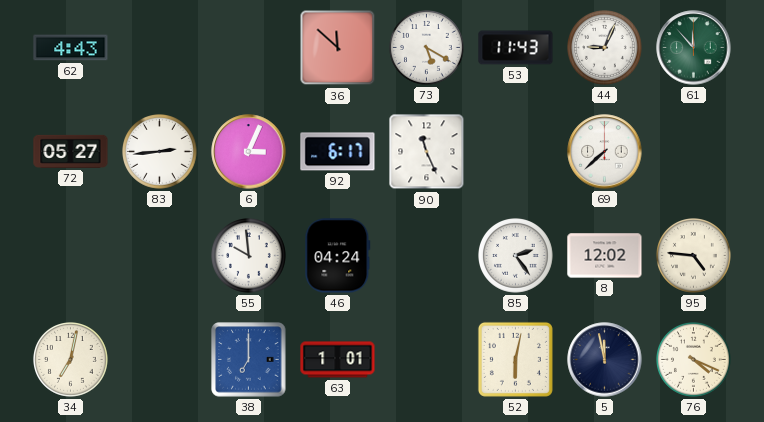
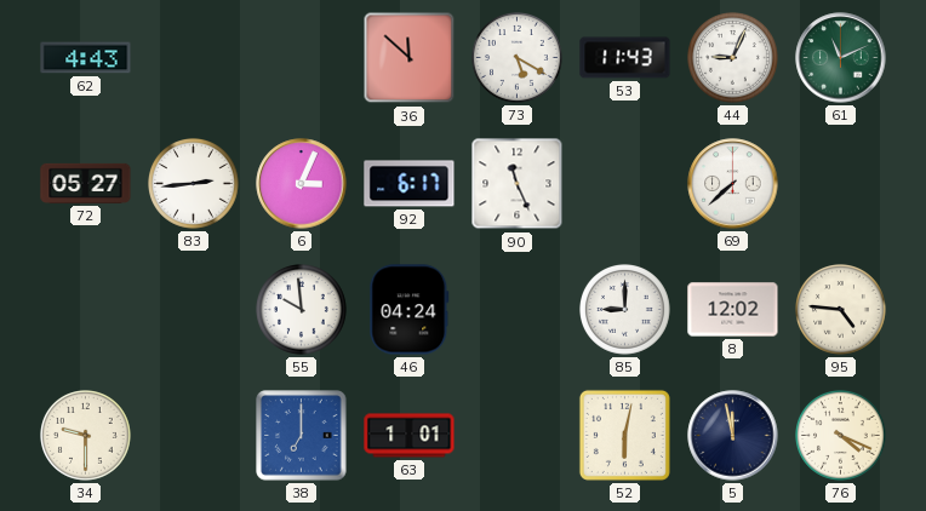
61: 11:53 -> 11:11 (841, 58)
85: 2:24 -> 9:00 (625, 310)
34: 7:02 -> 9:30 (86, 436)
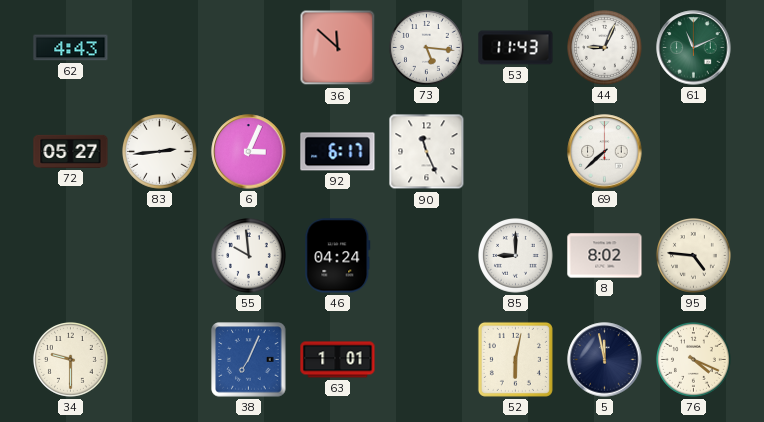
73: 5:20 -> 5:16 (427, 48)
8: 12:02 -> 8:02 (605, 256)
38: 7:00 -> 7:04 (249, 360)
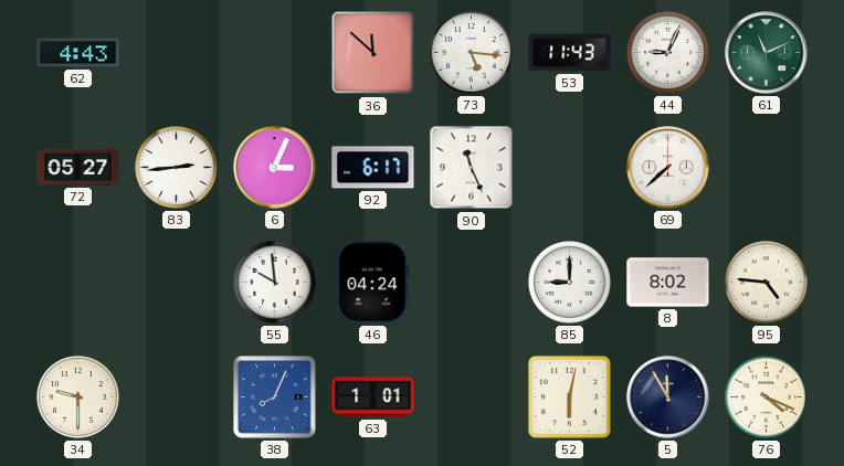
38: 7:04 -> 8:04 (275, 398)
5: 11:58 -> 11:55 (668, 398)
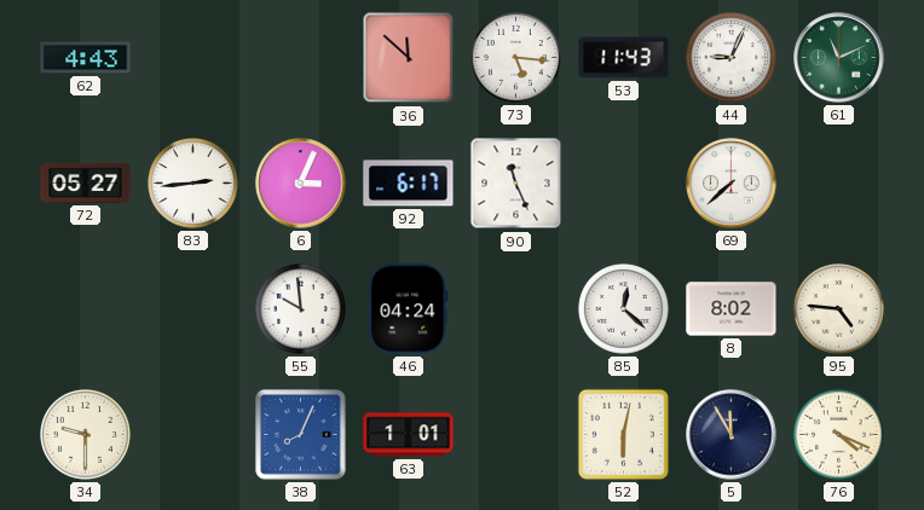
85: 9:00 -> 12:22 (624, 309)
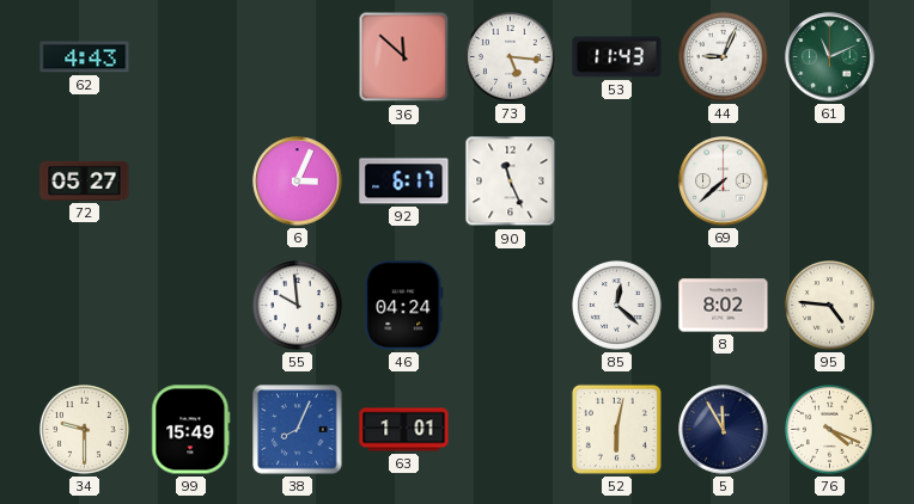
83: 2:44 -> none (194, 184)
99: none -> 15:49 (191, 430)
